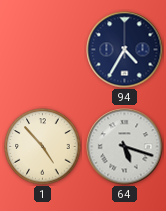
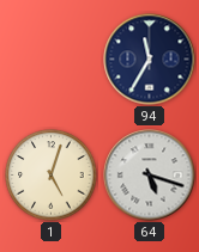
94: 4:35 -> 11:35 (150, 60)
1: 4:53 -> 5:03 (52, 176)
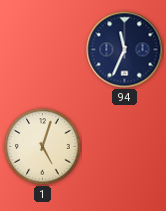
94: 11:35 -> 11:34 (125, 50)
64: 5:18 -> none (150, 176)
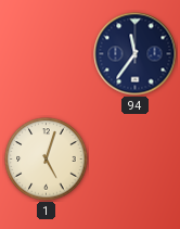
94: 11:34 -> 11:36 (136, 54)
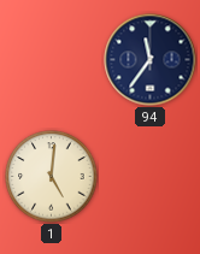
1: 5:03 -> 5:01 (52, 177)
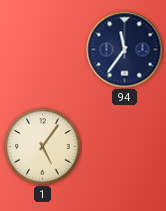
1: 5:01 -> 5:06 (43, 147)
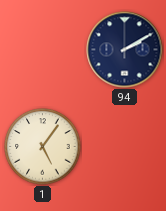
94: 11:36 -> 2:10 (125, 50)
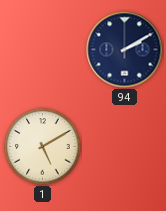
1: 5:06 -> 5:10 (43, 147)
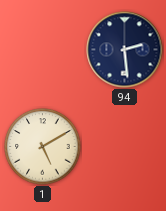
94: 2:10 -> 2:29 (125, 50)
